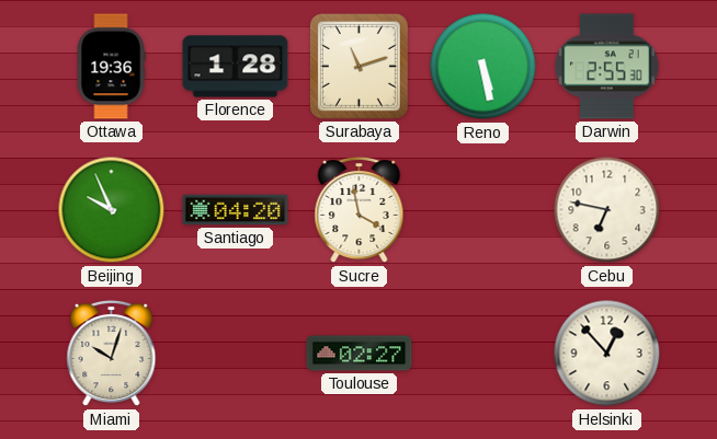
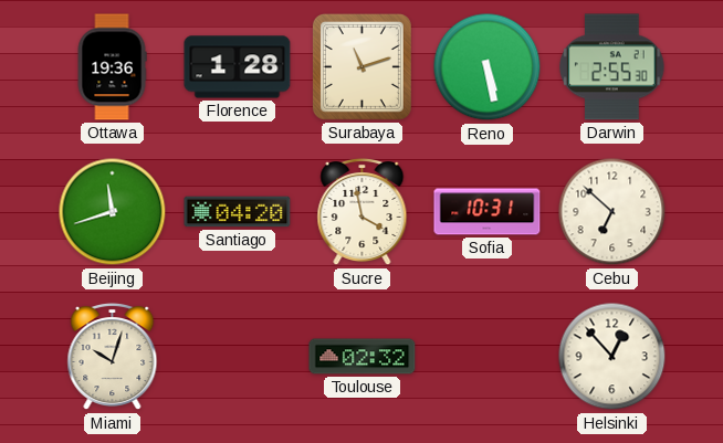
Beijing: 9:56 -> 11:42 (113, 212)
Sofia: none -> 10:31 (488, 212)
Cebu: 6:47 -> 6:52 (612, 212)
Toulouse: 02:27 -> 02:32 (363, 357)
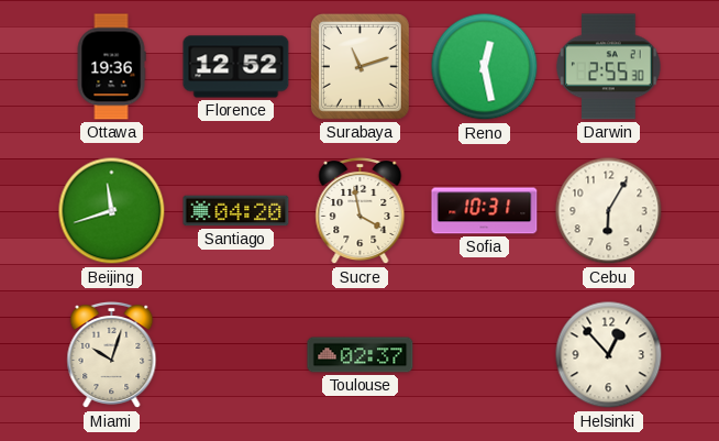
Florence: 1:28 -> 12:52 (236, 67)
Reno: 5:28 -> 12:28 (485, 67)
Cebu: 6:52 -> 6:05 (609, 211)
Toulouse: 02:32 -> 02:37 (361, 355)
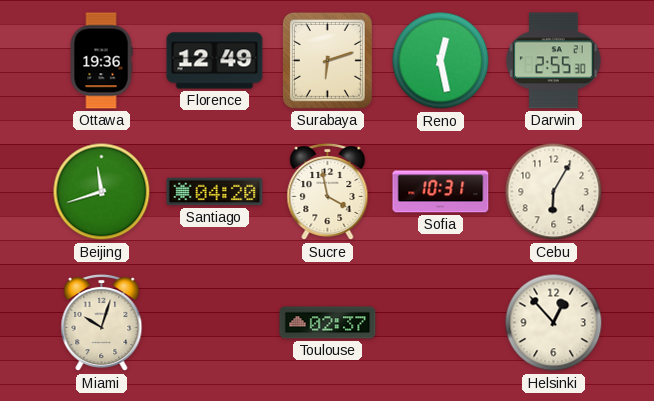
Florence: 12:52 -> 12:49 (215, 61)
Surabaya: 11:12 -> 6:12 (327, 60)
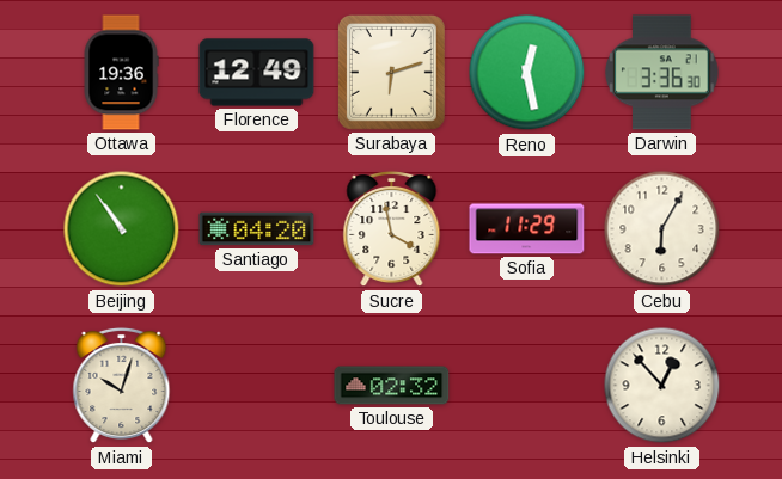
Darwin: 2:55 -> 3:36 (662, 73)
Beijing: 11:42 -> 10:54 (122, 229)
Sofia: 10:31 -> 11:29 (527, 229)
Toulouse: 02:37 -> 02:32 (392, 386)
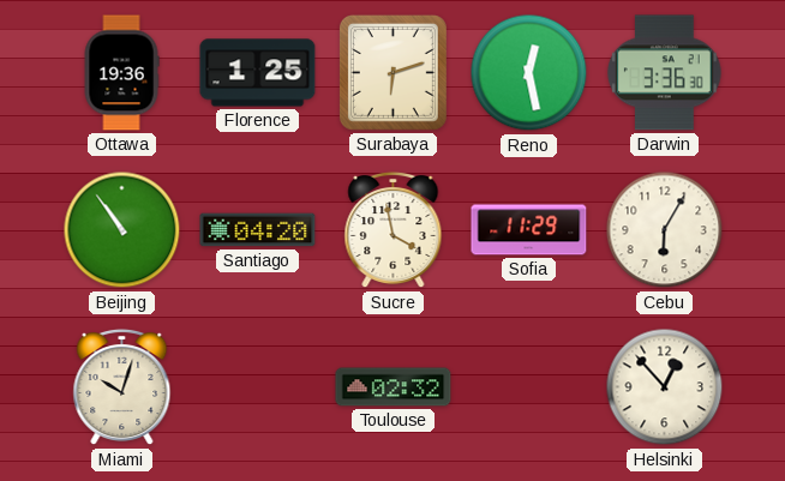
Florence: 12:49 -> 1:25 (258, 73)
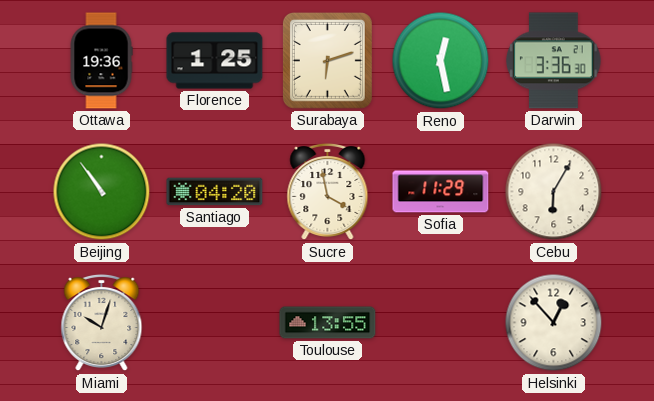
Toulouse: 02:32 -> 13:55 (328, 323)
